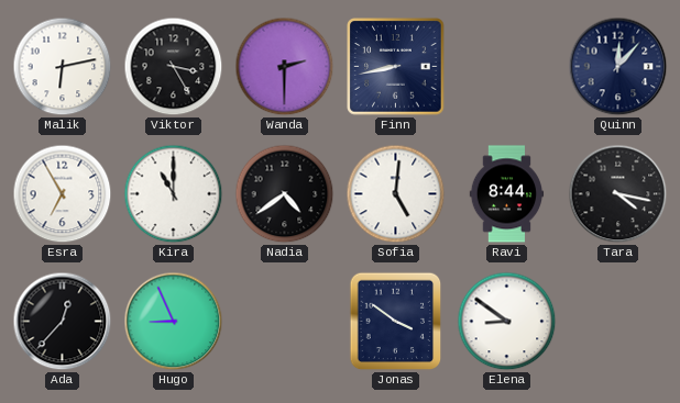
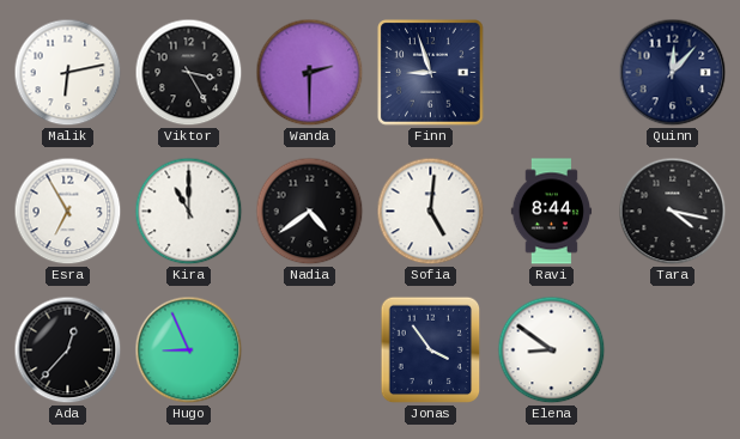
Finn: 8:43 -> 8:57 (431, 73)
Jonas: 3:51 -> 3:54 (431, 350)
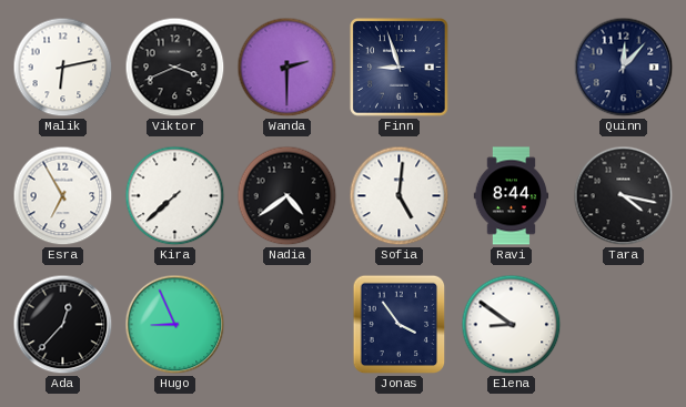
Viktor: 3:25 -> 3:41 (175, 68)
Kira: 11:00 -> 7:38 (175, 196)
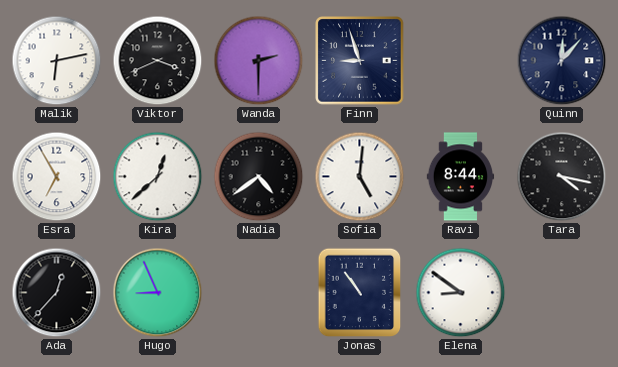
Kira: 7:38 -> 12:38 (158, 177)
Jonas: 3:54 -> 10:54 (360, 293)
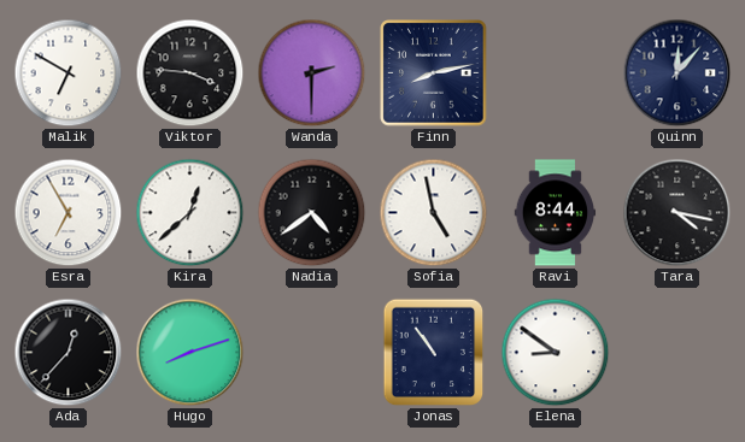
Malik: 6:13 -> 6:50 (69, 73)
Viktor: 3:41 -> 3:46 (190, 73)
Finn: 8:57 -> 8:13 (434, 73)
Sofia: 5:01 -> 4:58 (434, 213)
Hugo: 8:56 -> 8:12 (190, 353)
